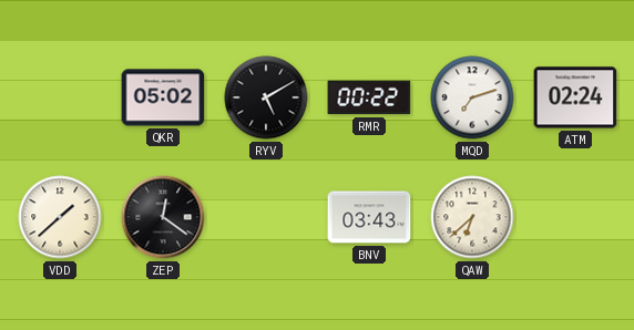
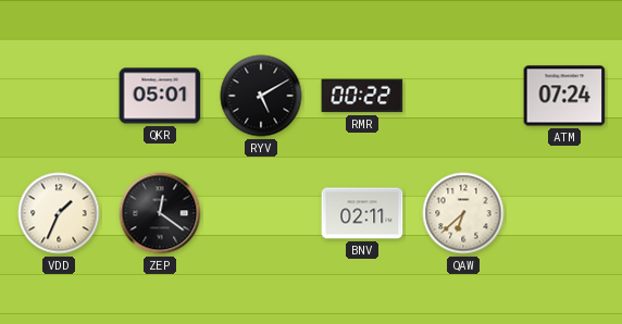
QKR: 05:02 -> 05:01 (160, 96)
MQD: 7:12 -> none (472, 97)
ATM: 02:24 -> 07:24 (564, 96)
VDD: 1:38 -> 1:34 (59, 213)
BNV: 03:43 -> 02:11 (362, 213)
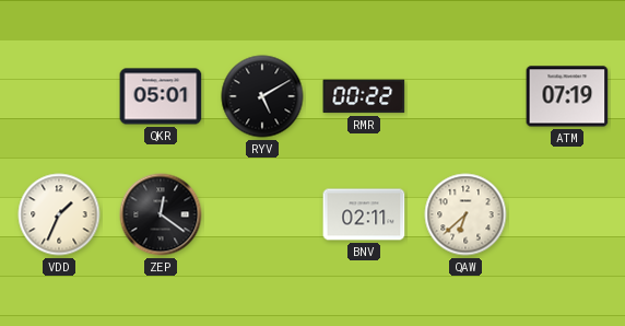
ATM: 07:24 -> 07:19 (567, 96)
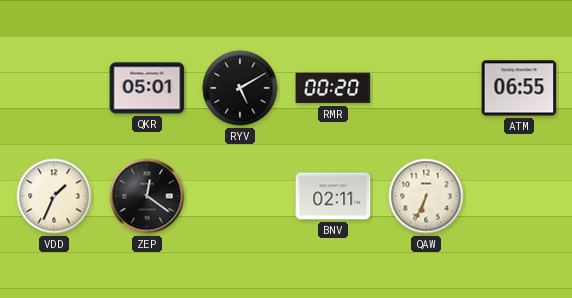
RMR: 00:22 -> 00:20 (333, 88)
ATM: 07:19 -> 06:55 (519, 88)
QAW: 6:38 -> 6:34 (426, 196)
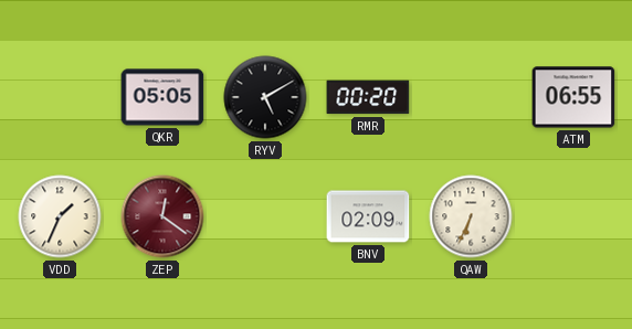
QKR: 05:01 -> 05:05 (162, 97)
ZEP dial: black -> burgundy (162, 216)
BNV: 02:11 -> 02:09 (368, 216)
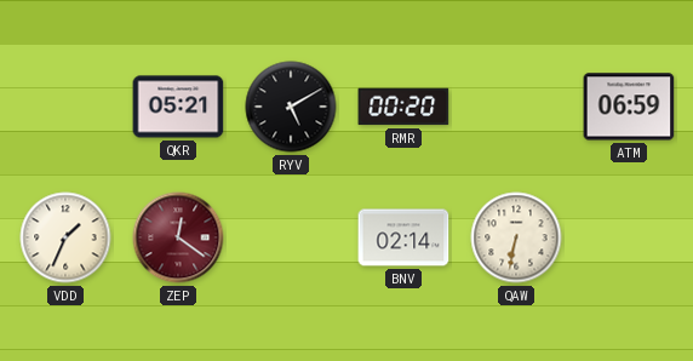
QKR: 05:05 -> 05:21 (178, 107)
ATM: 06:55 -> 06:59 (629, 107)
BNV: 02:09 -> 02:14 (403, 237)
QAW: 6:34 -> 6:32 (516, 237)
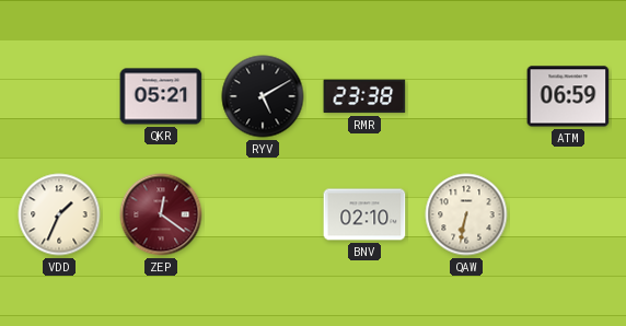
RMR: 00:20 -> 23:38 (364, 96)
BNV: 02:14 -> 02:10 (364, 214)
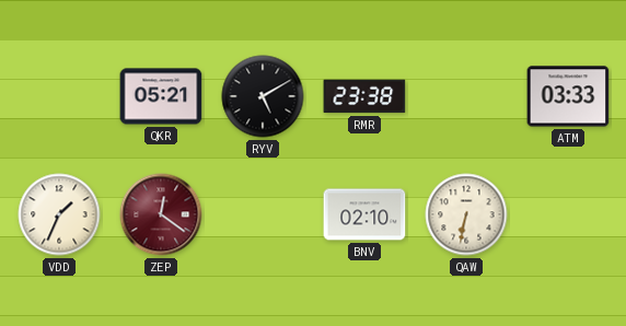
ATM: 06:59 -> 03:33 (568, 96)
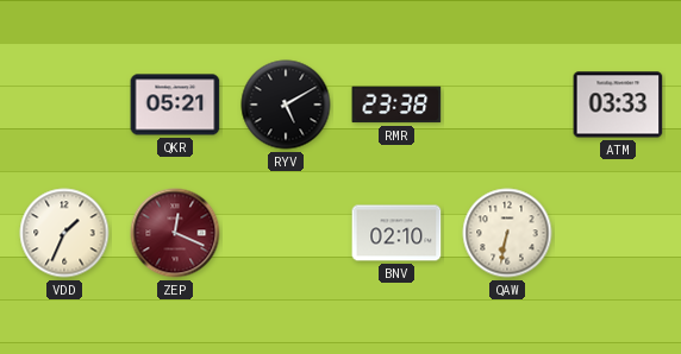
ZEP: 12:21 -> 12:19 (175, 233)
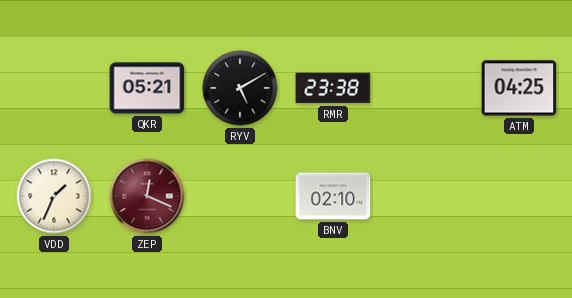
ATM: 03:33 -> 04:25 (519, 88)
QAW: 6:32 -> none (507, 233)
